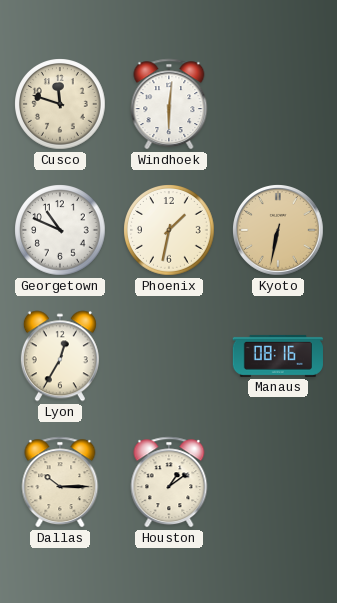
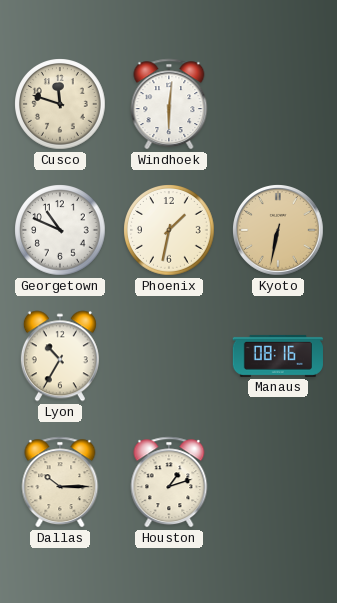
Lyon: 12:35 -> 10:35 (60, 356)
Houston: 1:09 -> 1:12 (169, 482)
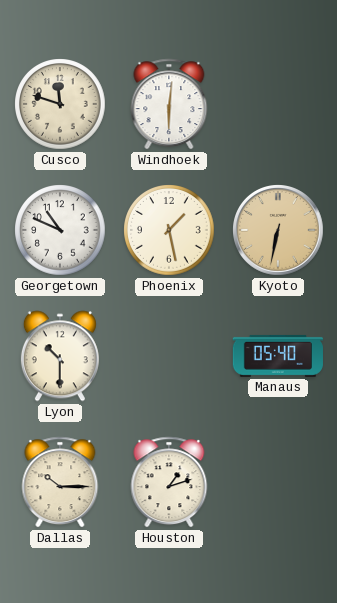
Phoenix: 1:32 -> 1:28 (169, 230)
Lyon: 10:35 -> 10:30 (60, 356)
Manaus: 08:16 -> 05:40 (278, 356)
